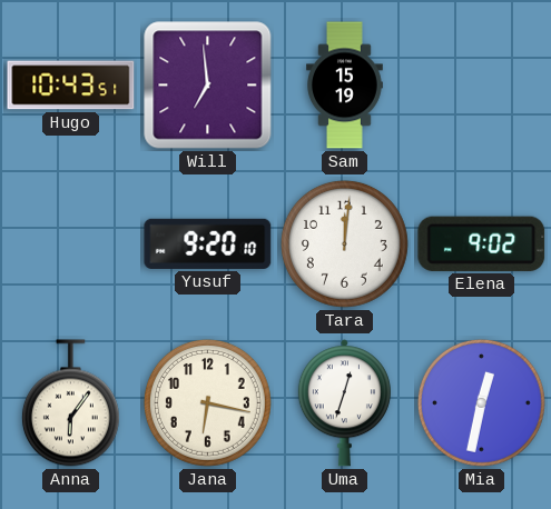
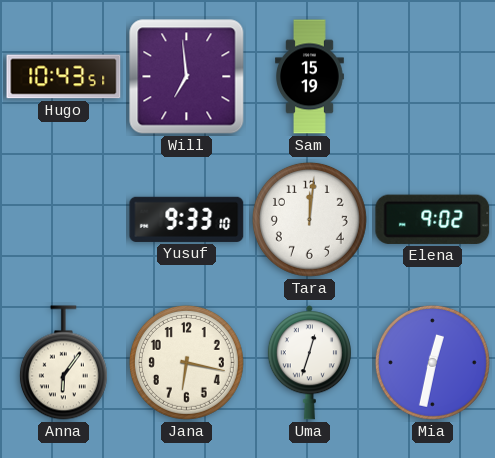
Yusuf: 9:20 -> 9:33 (187, 219)
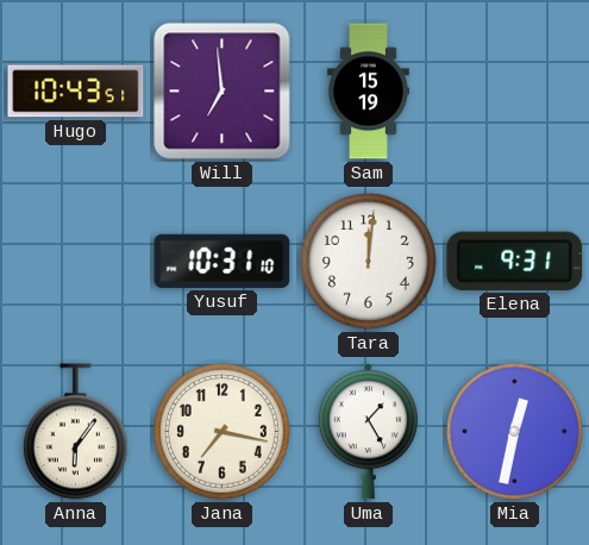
Yusuf: 9:33 -> 10:31 (223, 261)
Elena: 9:02 -> 9:31 (515, 261)
Jana: 6:17 -> 7:17 (221, 431)
Uma: 12:33 -> 1:25 (368, 432)
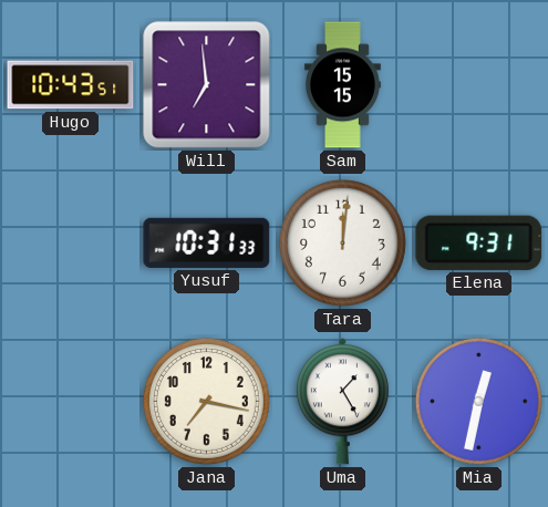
Sam: 15:19 -> 15:15 (343, 85)
Yusuf: 10:31:10 -> 10:31:33 (207, 242)
Anna: 6:06 -> none (75, 432)
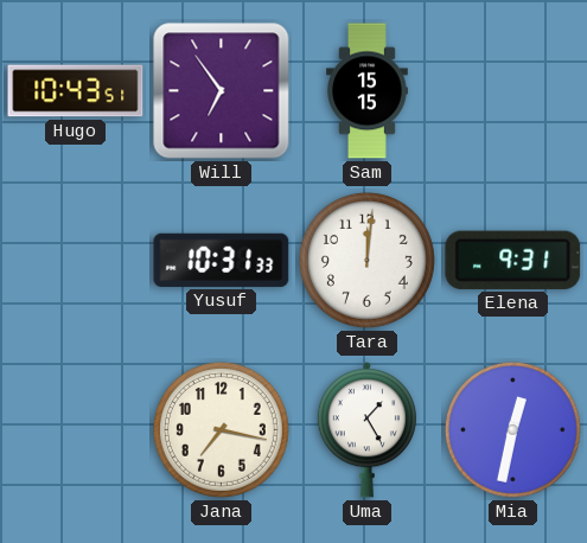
Will: 6:59 -> 6:54 (222, 91)
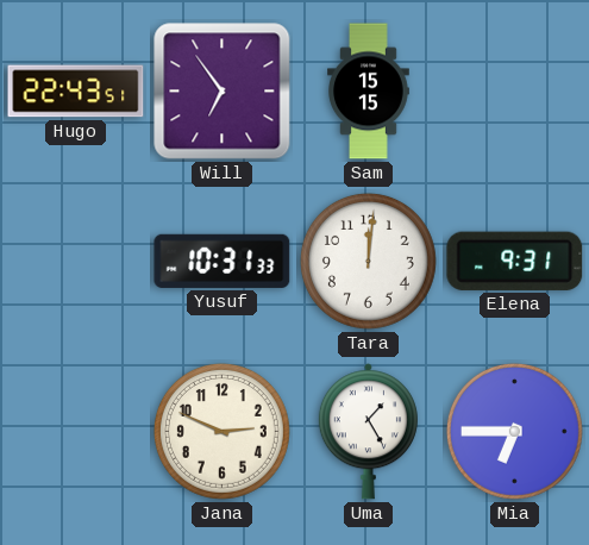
Hugo: 10:43 -> 22:43 (76, 92)
Jana: 7:17 -> 2:49 (221, 431)
Mia: 12:32 -> 6:45 (514, 431)
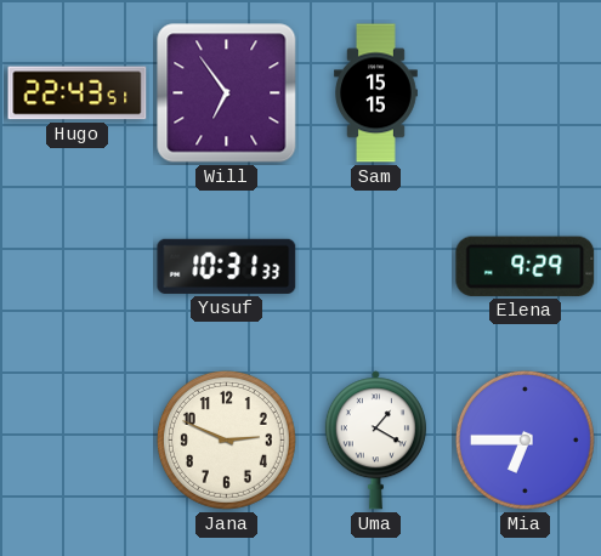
Tara: 12:01 -> none (368, 261)
Elena: 9:31 -> 9:29 (526, 266)
Uma: 1:25 -> 1:20 (375, 441)
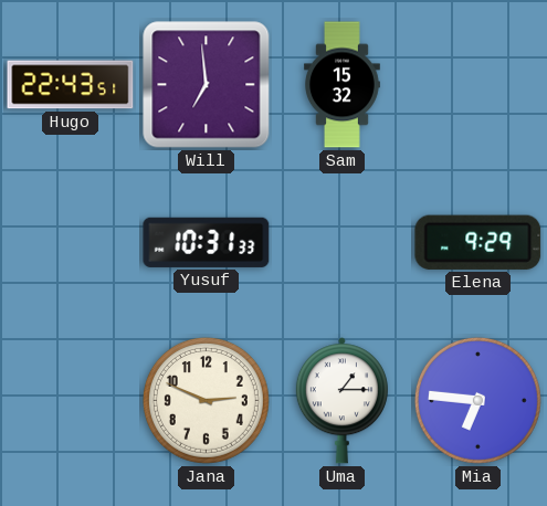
Will: 6:54 -> 6:59 (207, 85)
Sam: 15:15 -> 15:32 (343, 85)
Uma: 1:20 -> 1:15 (341, 401)
Mia: 6:45 -> 6:46 (477, 400)
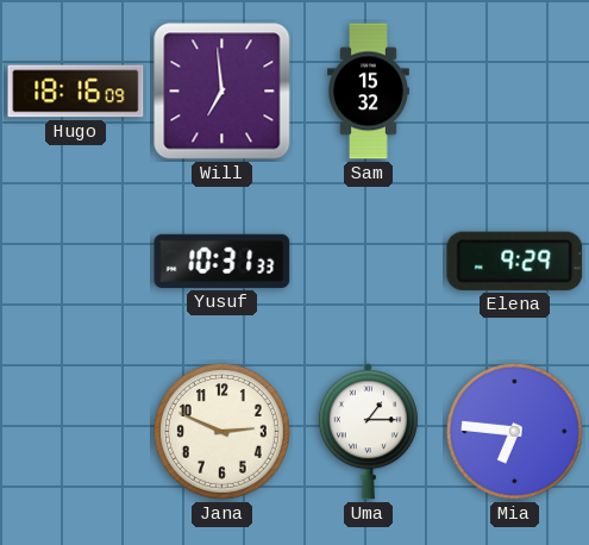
Hugo: 22:43 -> 18:16 (76, 92)
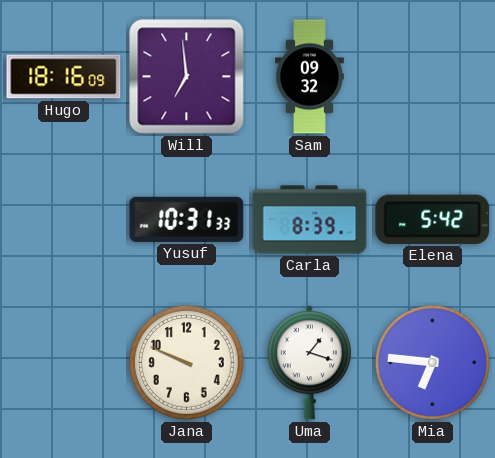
Sam: 15:32 -> 09:32 (310, 77)
Carla: none -> 8:39 (310, 220)
Elena: 9:29 -> 5:42 (433, 219)
Jana: 2:49 -> 9:49 (186, 362)
Uma: 1:15 -> 1:18 (309, 363)
